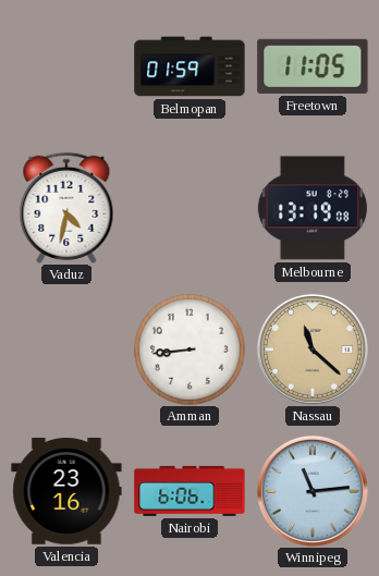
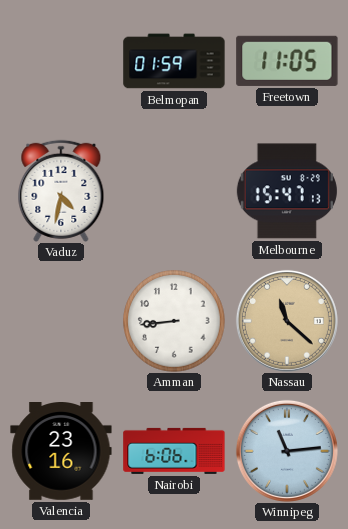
Melbourne: 13:19 -> 15:47 (287, 191)
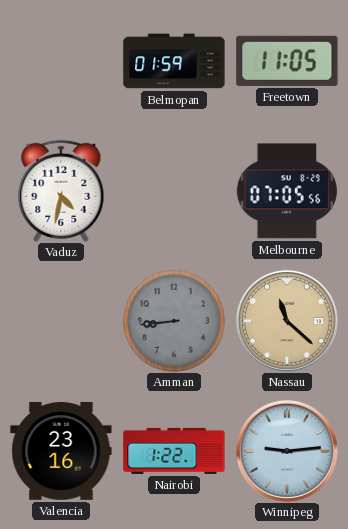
Melbourne: 15:47 -> 07:05 (287, 191)
Amman dial: white -> grey (174, 321)
Nairobi: 6:06 -> 1:22 (174, 451)
Winnipeg: 11:14 -> 9:14 (287, 451)
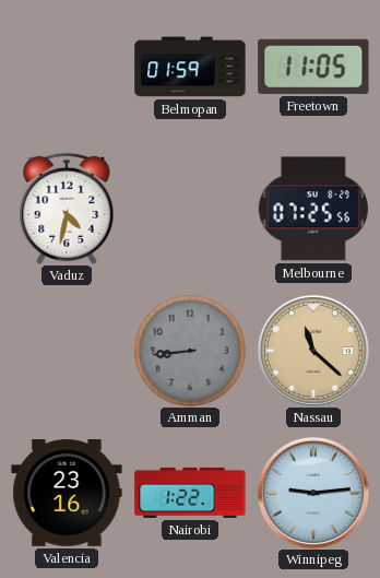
Melbourne: 07:05 -> 07:25 (313, 209)
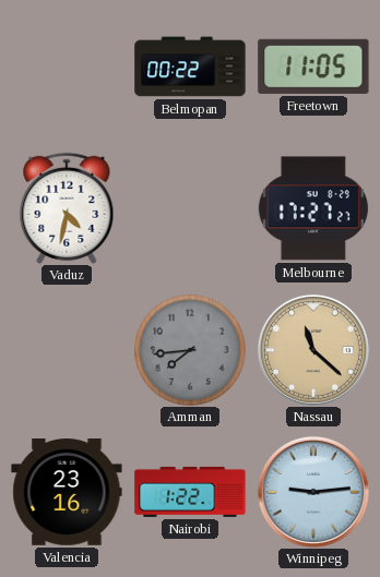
Belmopan: 01:59 -> 00:22 (190, 67)
Melbourne: 07:25 -> 17:27 (313, 208)
Amman: 8:44 -> 7:44 (190, 350)
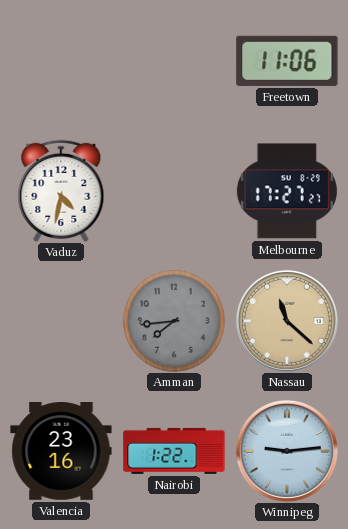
Belmopan: 00:22 -> none (190, 67)
Freetown: 11:05 -> 11:06 (287, 61)
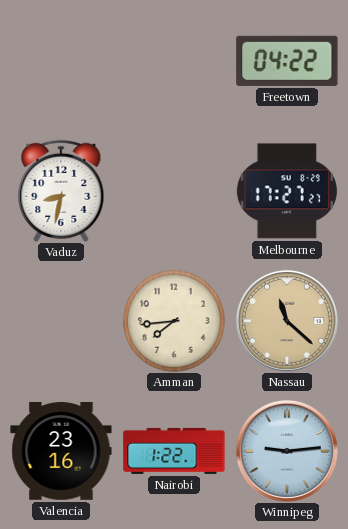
Freetown: 11:06 -> 04:22 (287, 61)
Vaduz: 4:32 -> 8:32 (61, 191)
Amman dial: grey -> cream (174, 321)
